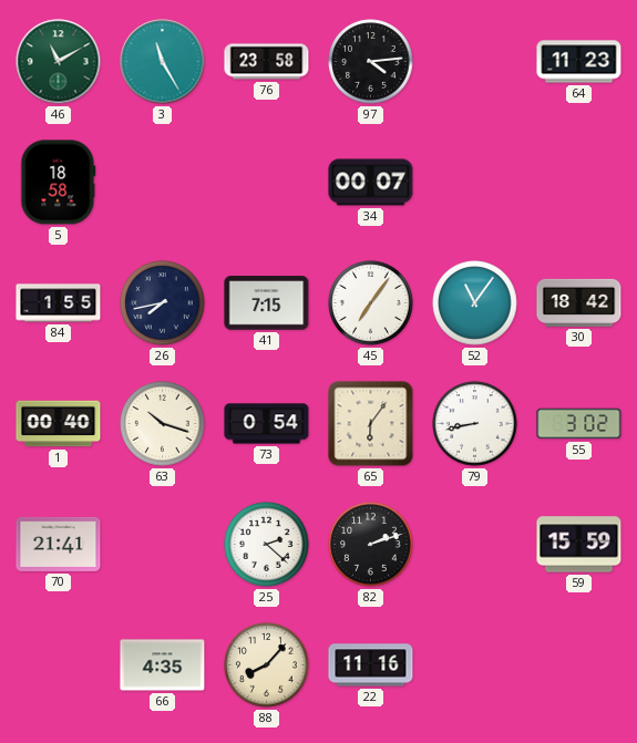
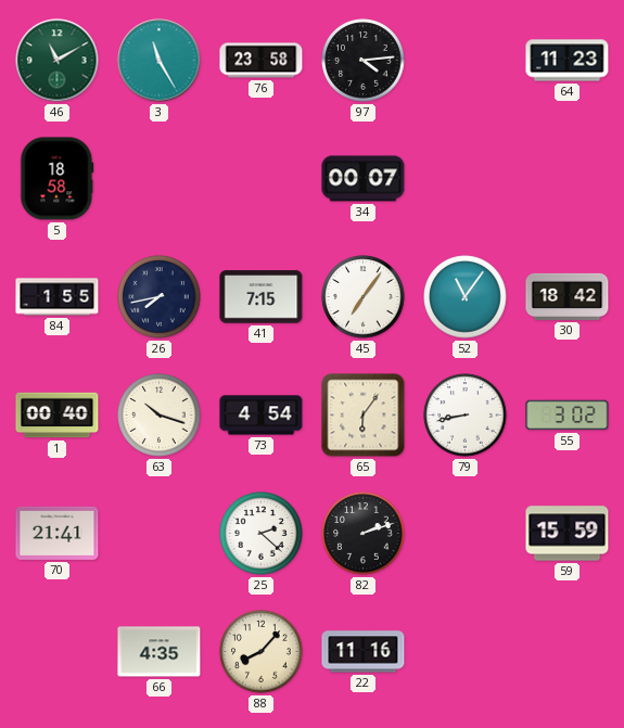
73: 0:54 -> 4:54 (262, 416)
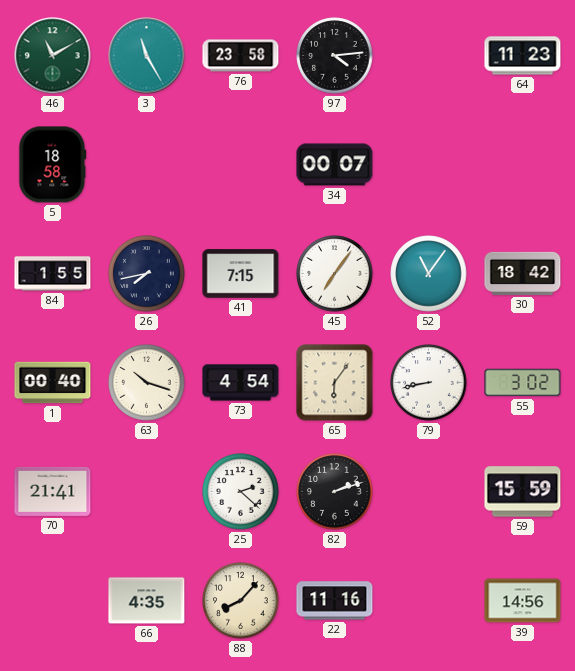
39: none -> 14:56 (523, 601)
